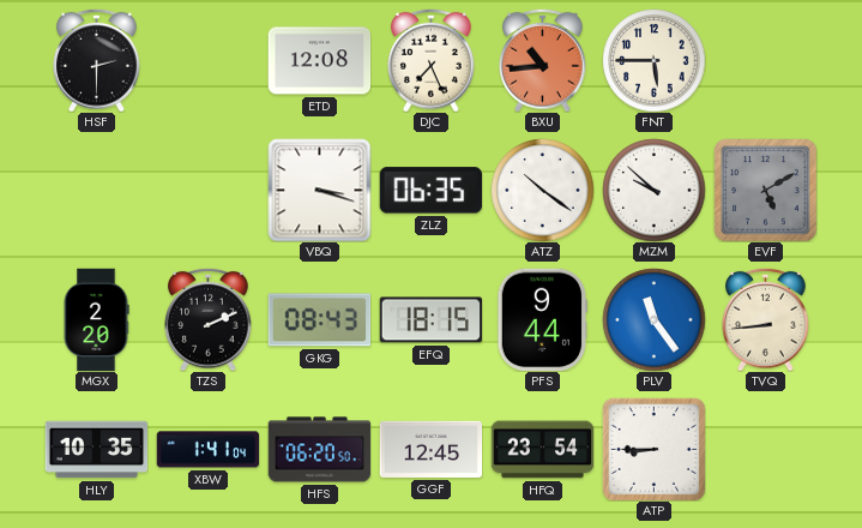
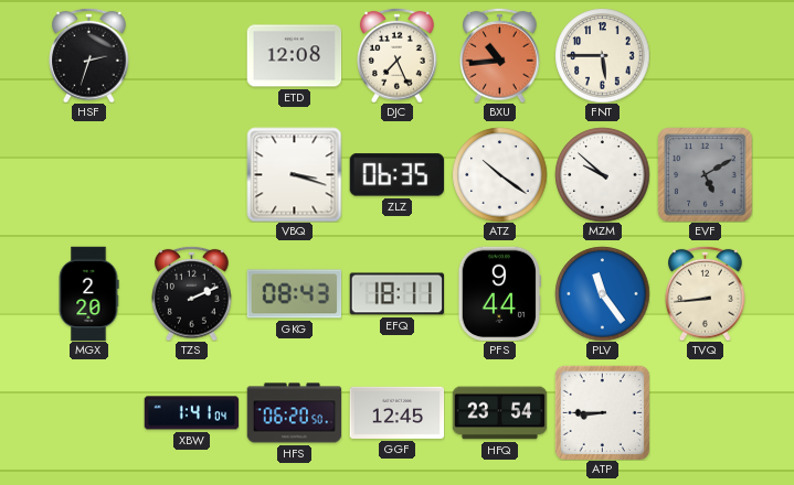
HSF: 2:30 -> 2:33 (89, 55)
EFQ: 18:15 -> 18:11 (396, 294)
HLY: 10:35 -> none (96, 450)
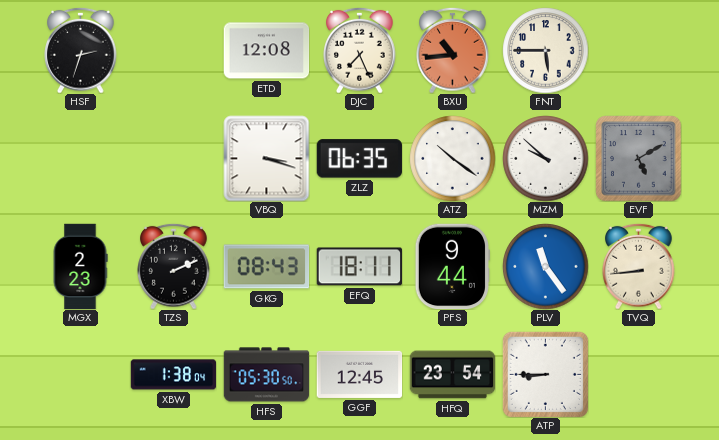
MGX: 2:20 -> 2:23 (80, 266)
XBW: 1:41 -> 1:38 (173, 375)
HFS: 06:20 -> 05:30 (266, 375)
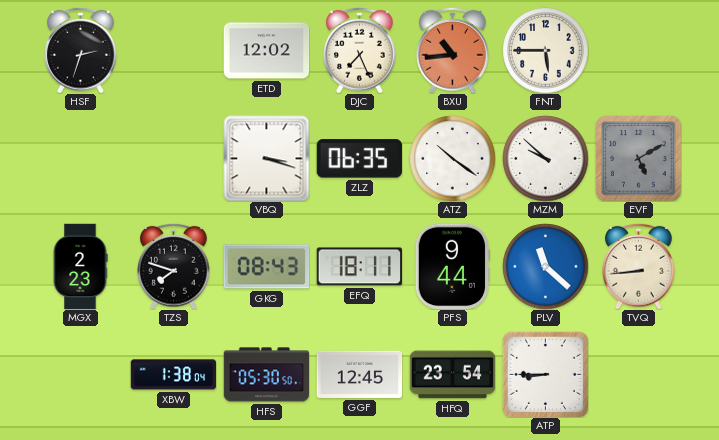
ETD: 12:08 -> 12:02 (266, 51)
TZS: 2:11 -> 7:48 (174, 266)
PLV: 11:24 -> 11:22 (545, 266)
